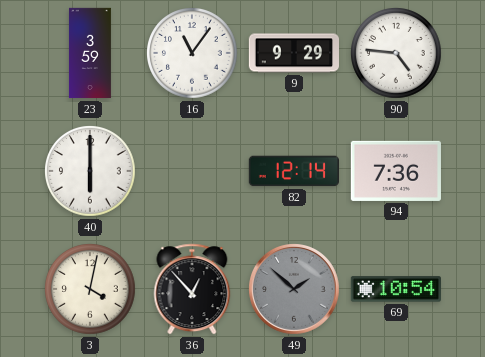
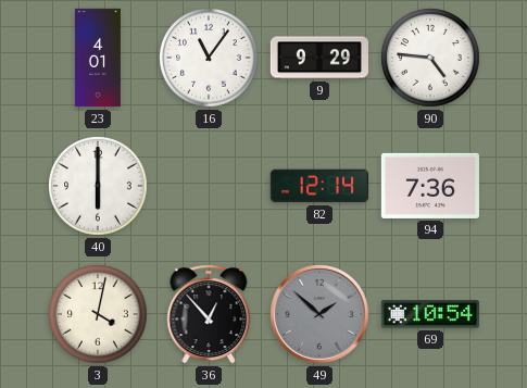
23: 3:59 -> 4:01 (98, 58)
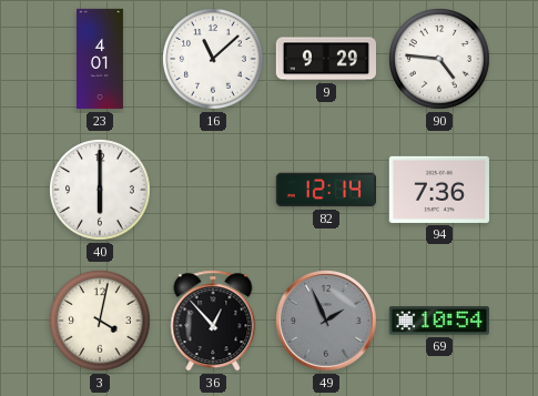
16: 11:06 -> 11:08 (214, 60)
49: 1:52 -> 1:56 (327, 322)
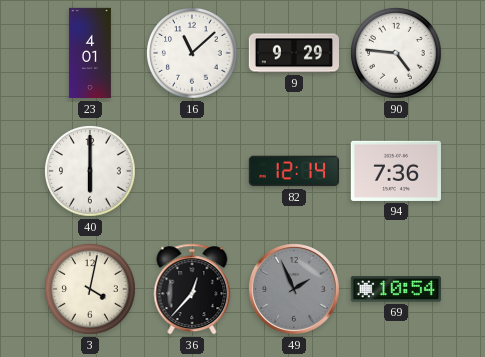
36: 12:53 -> 12:37 (192, 289)
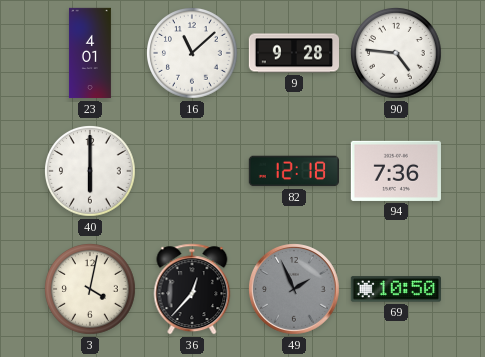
9: 9:29 -> 9:28 (293, 53)
82: 12:14 -> 12:18 (294, 171)
69: 10:54 -> 10:50 (395, 289)
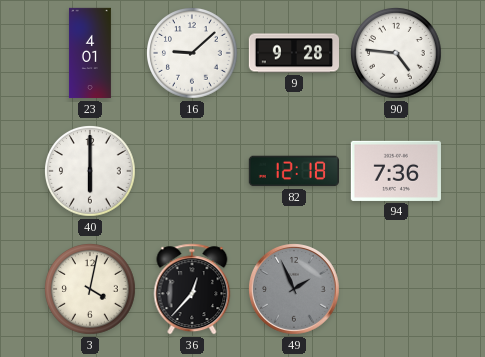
16: 11:08 -> 9:08 (193, 54)
69: 10:50 -> none (395, 289)
